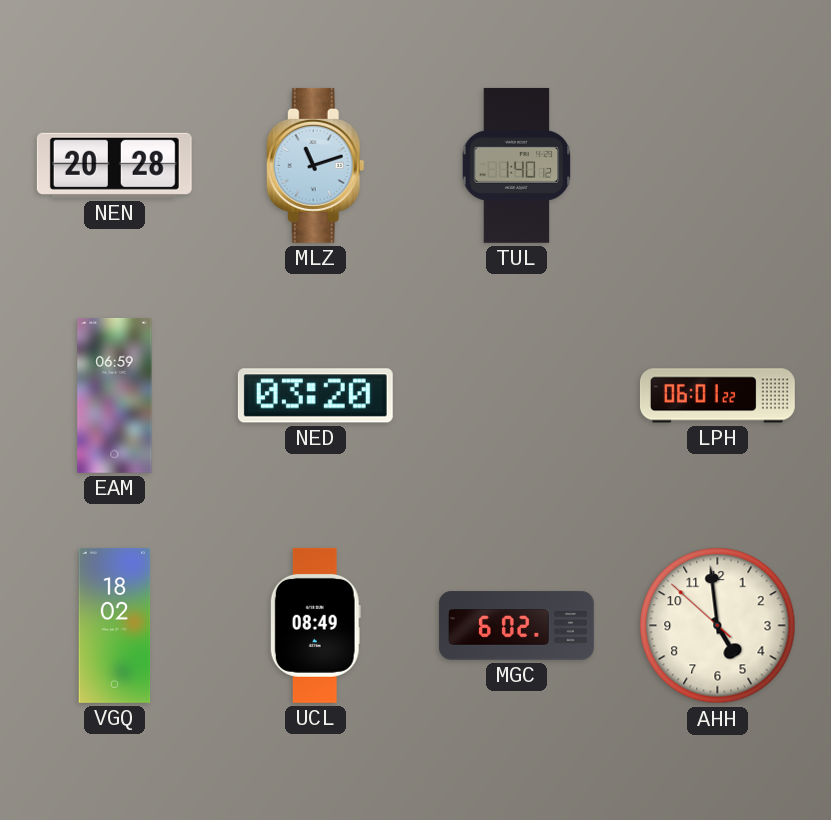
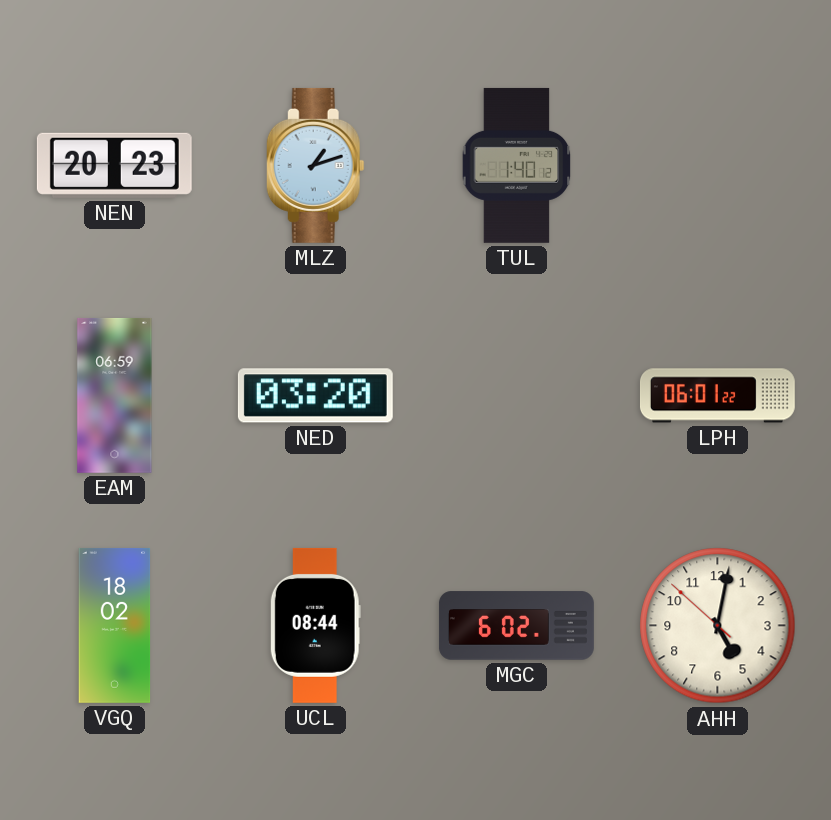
NEN: 20:28 -> 20:23 (114, 165)
MLZ: 11:12 -> 1:12 (315, 165)
UCL: 08:49 -> 08:44 (315, 625)
AHH: 4:58 -> 5:01 (718, 626)
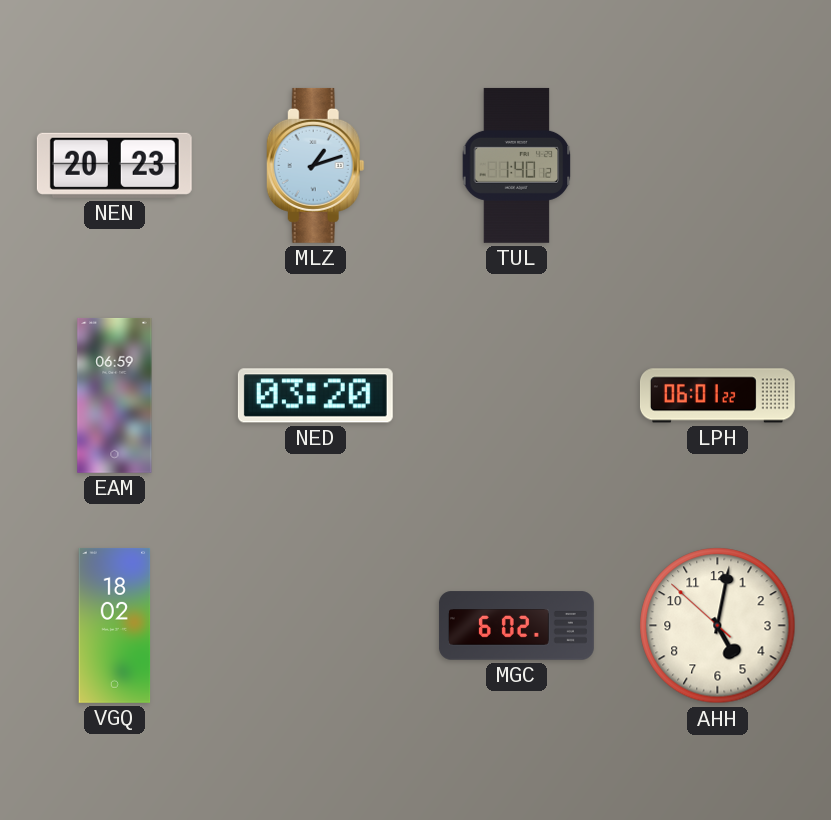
UCL: 08:44 -> none (315, 625)
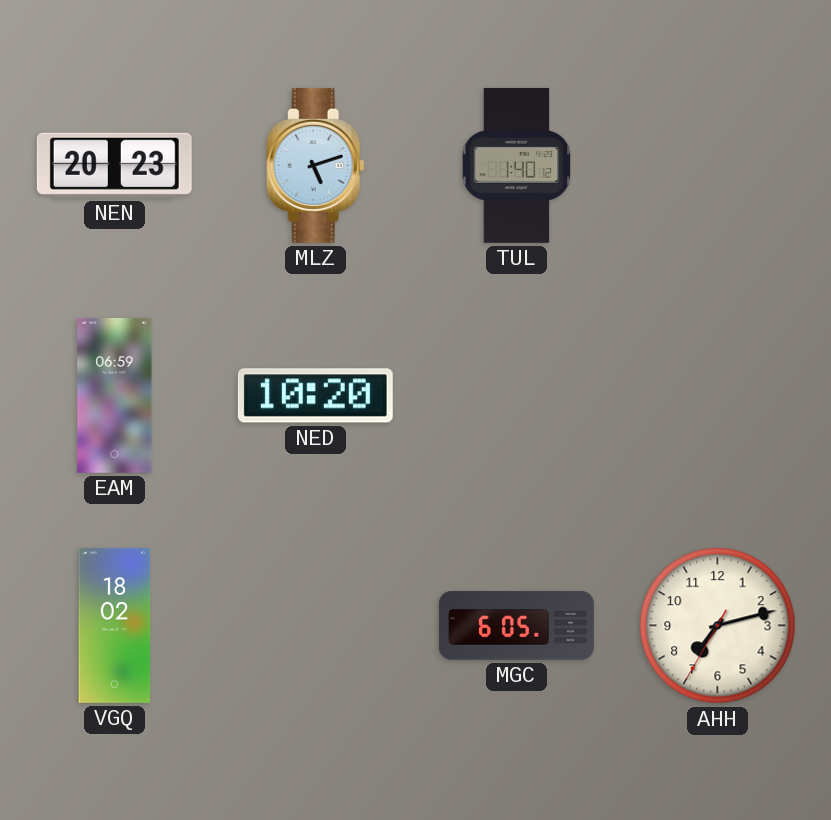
MLZ: 1:12 -> 5:12 (315, 165)
NED: 03:20 -> 10:20 (315, 396)
LPH: 06:01 -> none (717, 396)
MGC: 6:02 -> 6:05 (516, 626)
AHH: 5:01 -> 7:12 (718, 626)
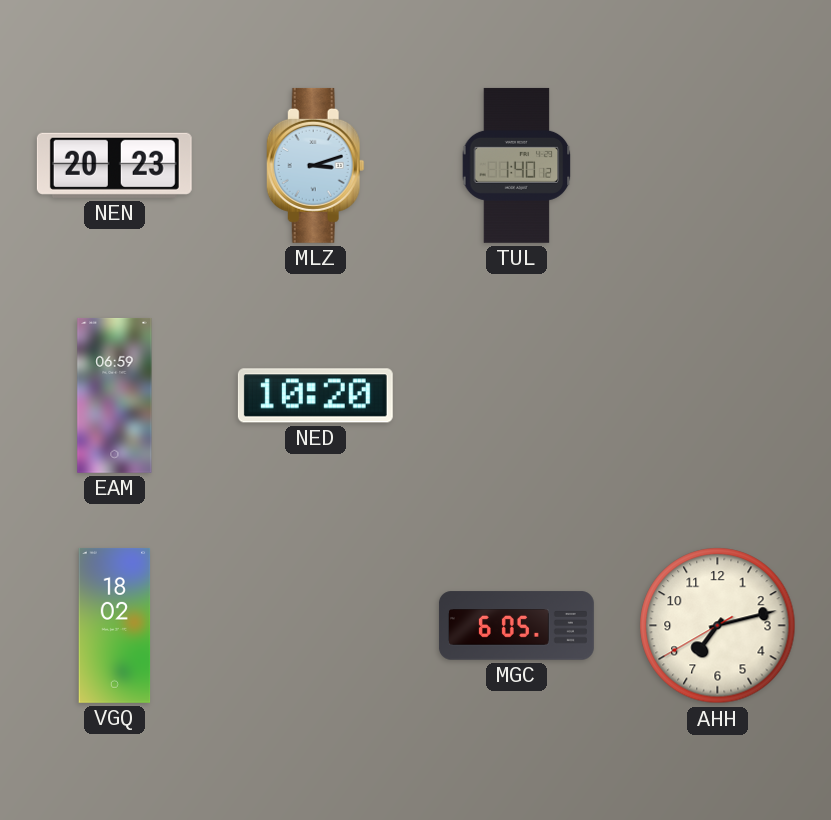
MLZ: 5:12 -> 3:12 (315, 165)
AHH: 7:12:35 -> 7:12:40 (718, 626)
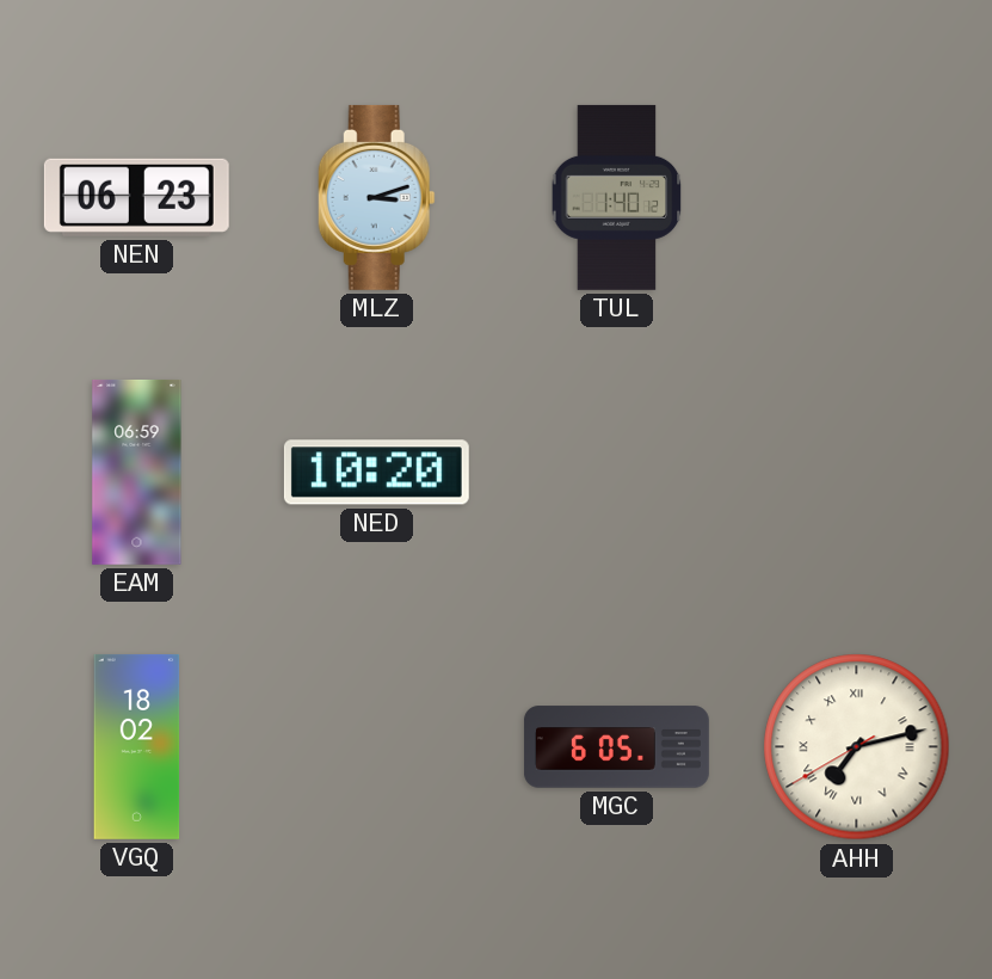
NEN: 20:23 -> 06:23 (136, 197)
AHH numerals: Arabic -> Roman (857, 747)
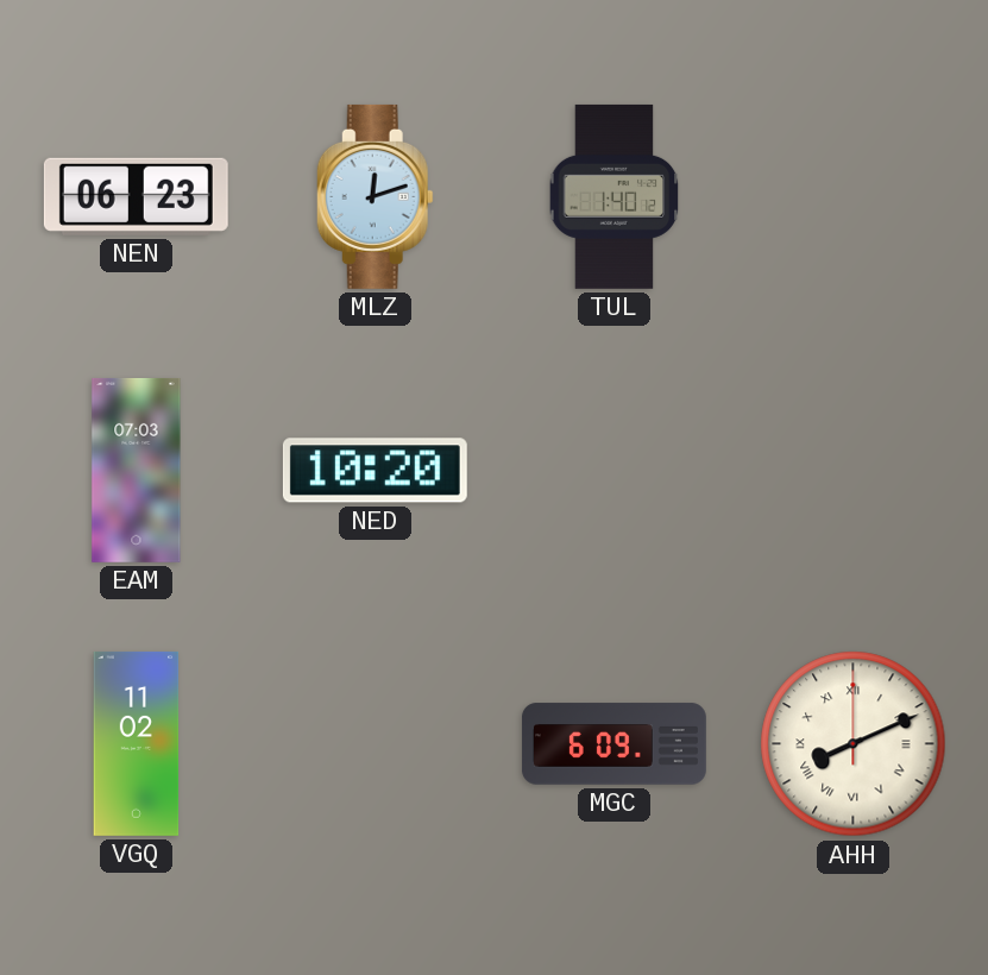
MLZ: 3:12 -> 12:12 (375, 196)
EAM: 06:59 -> 07:03 (137, 470)
VGQ: 18:02 -> 11:02 (137, 743)
MGC: 6:05 -> 6:09 (613, 744)
AHH: 7:12 -> 8:11 (854, 744)
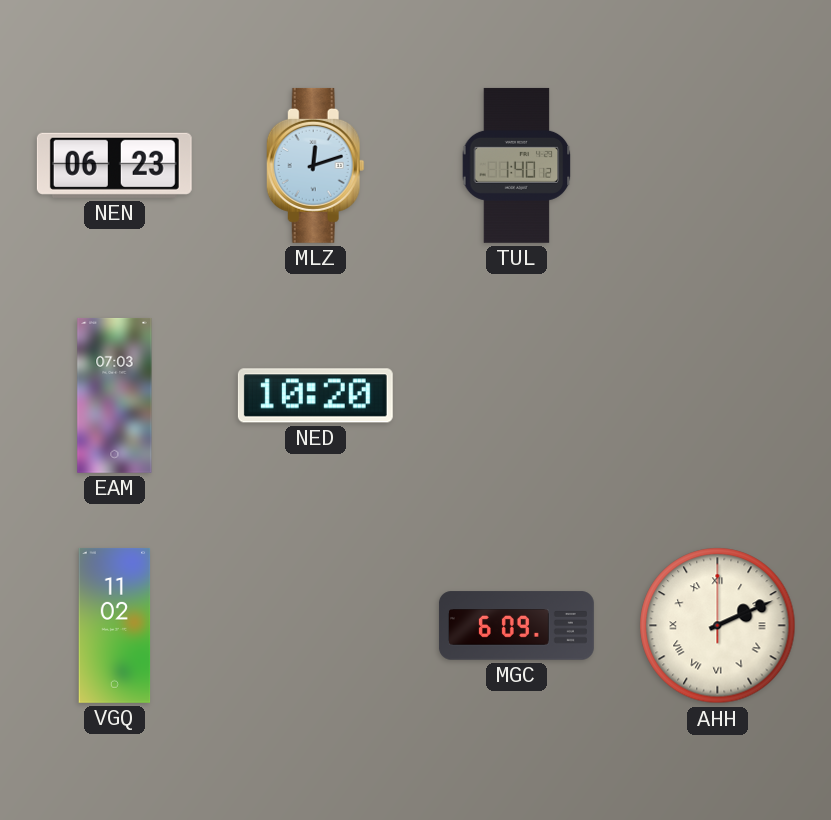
AHH: 8:11 -> 2:11 (718, 626)
